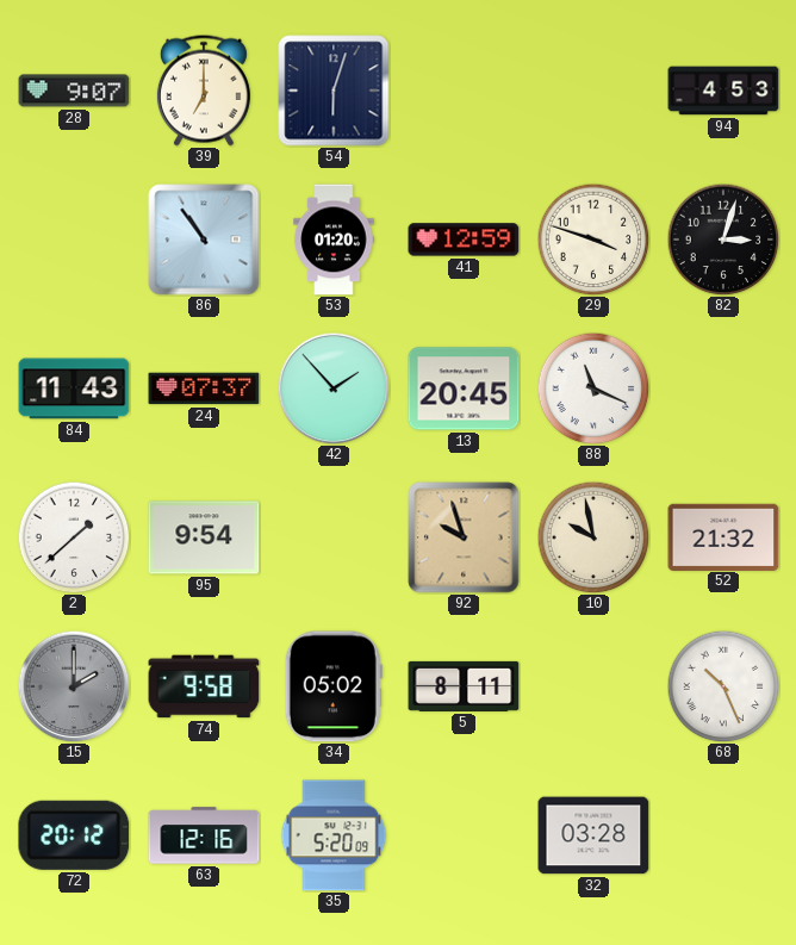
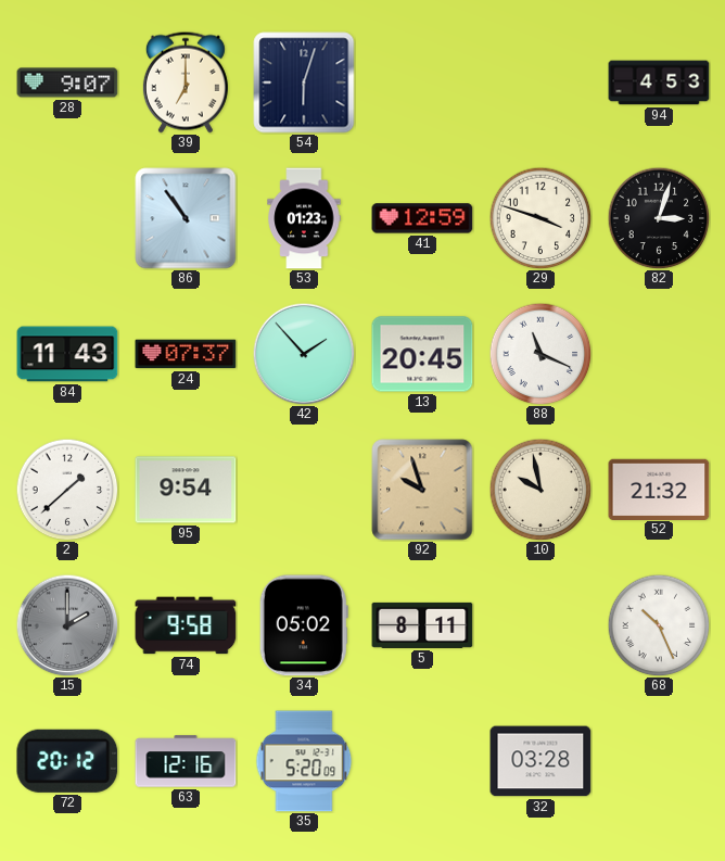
53: 01:20 -> 01:23 (304, 218)
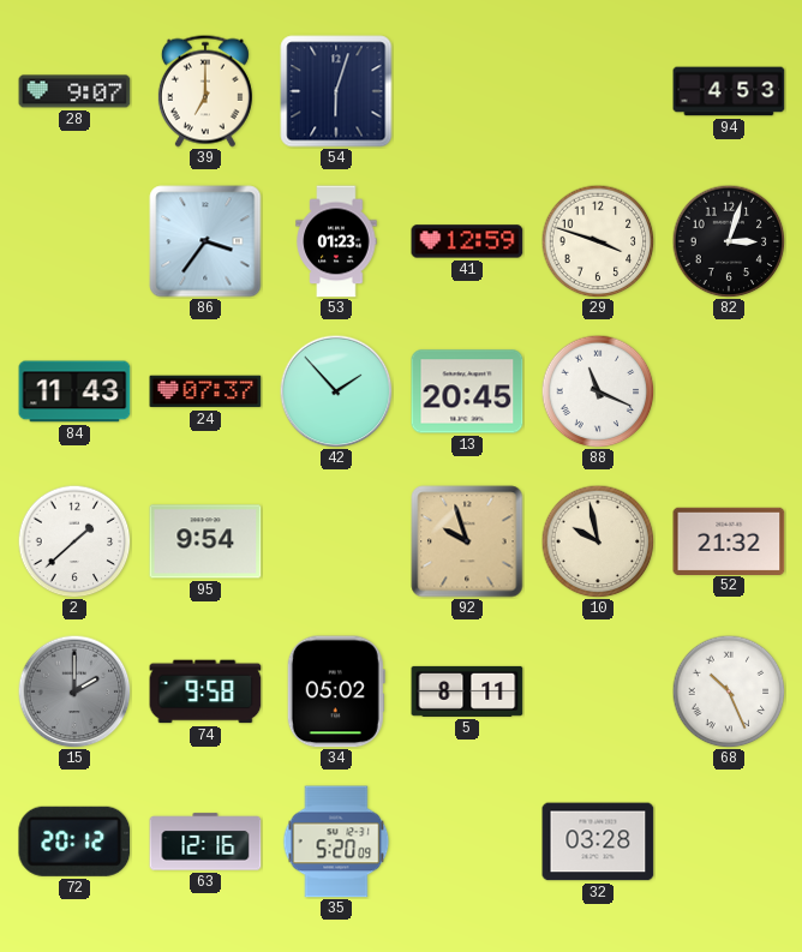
86: 10:54 -> 3:36 (205, 241)
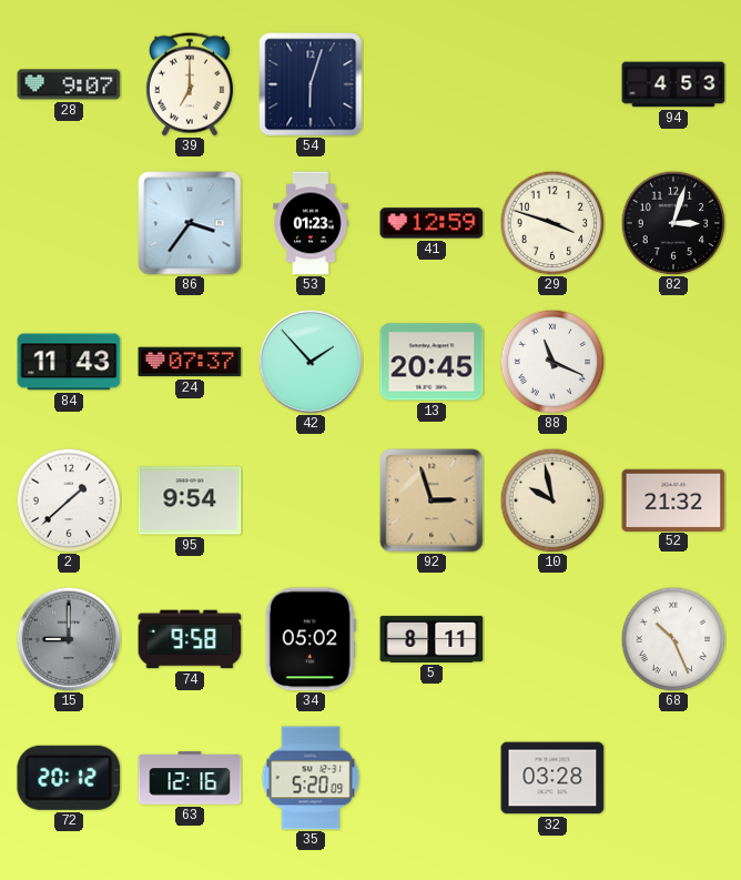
92: 9:57 -> 2:57 (432, 500)
15: 2:00 -> 9:00 (69, 639)
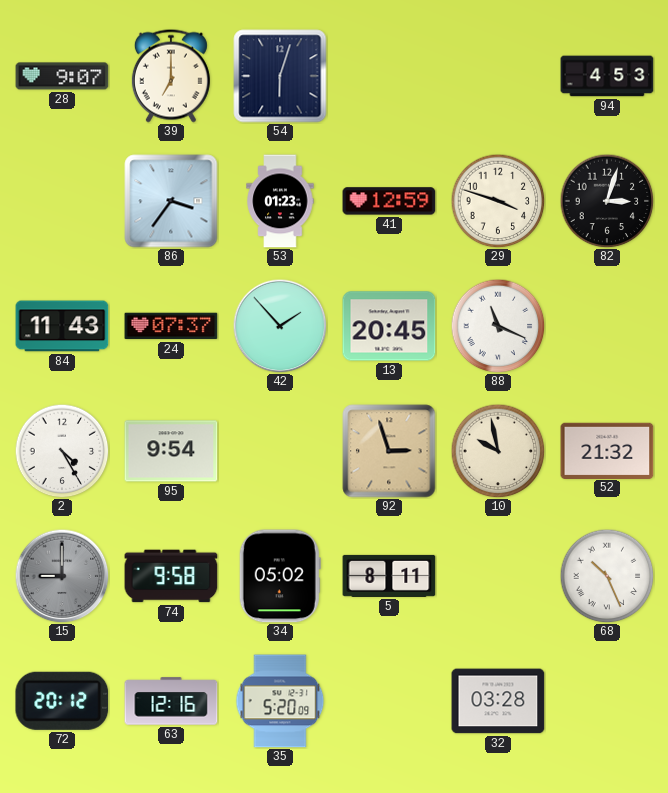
2: 1:38 -> 4:25 (62, 451)
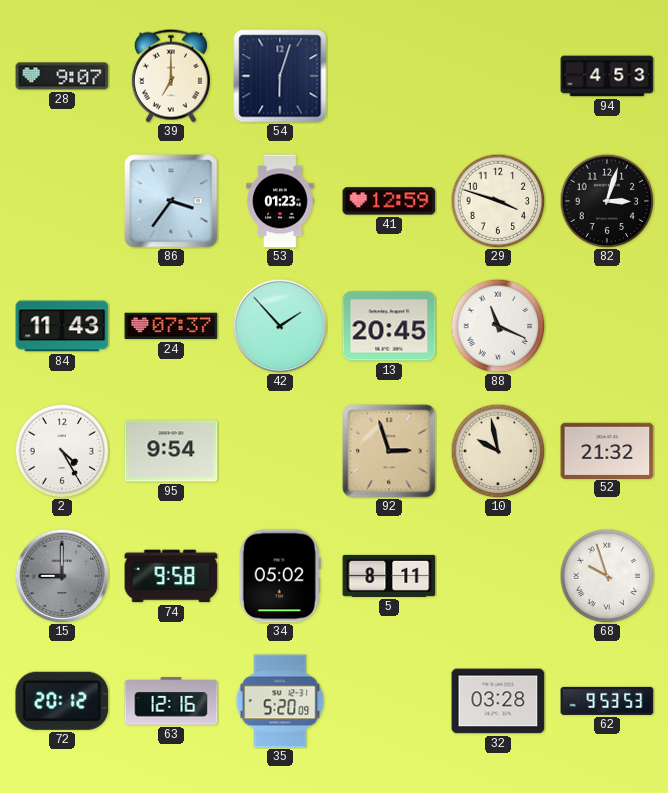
68: 10:26 -> 9:57 (607, 576)
62: none -> 9:53 (607, 701)
